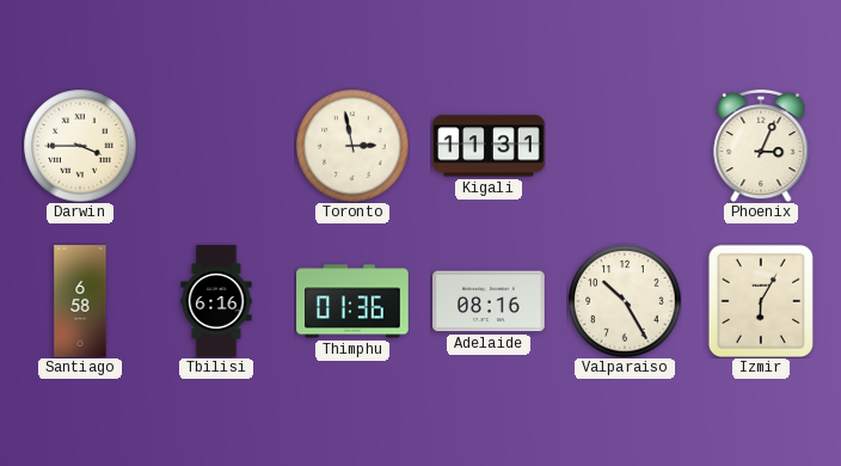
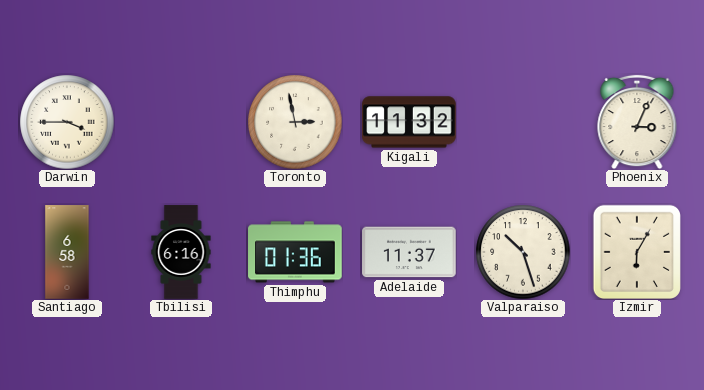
Kigali: 11:31 -> 11:32 (409, 122)
Adelaide: 08:16 -> 11:37 (409, 252)
Valparaiso: 10:25 -> 10:27 (523, 252)
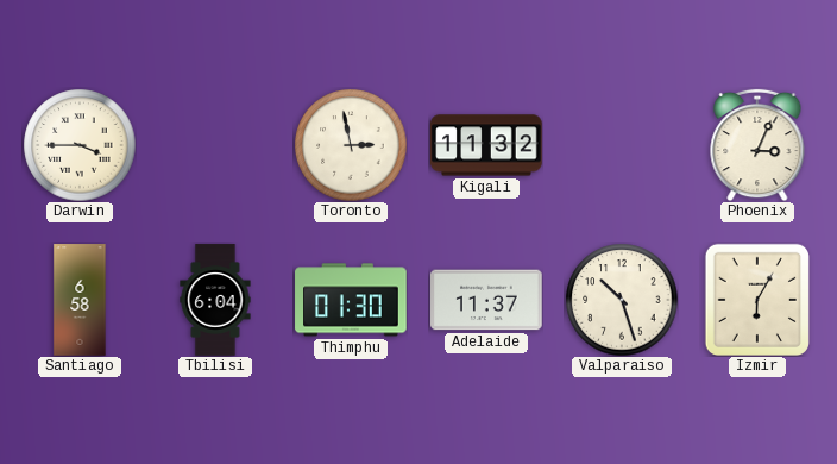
Tbilisi: 6:16 -> 6:04 (215, 300)
Thimphu: 01:36 -> 01:30 (351, 300)
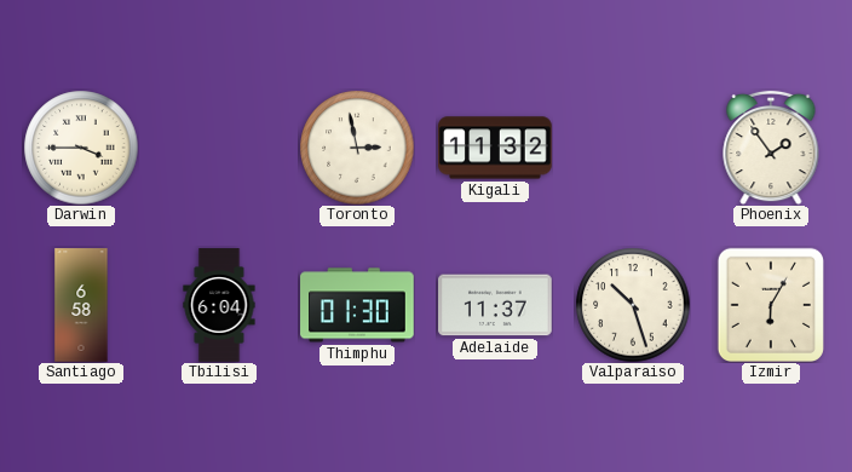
Phoenix: 3:04 -> 1:54 (771, 148)
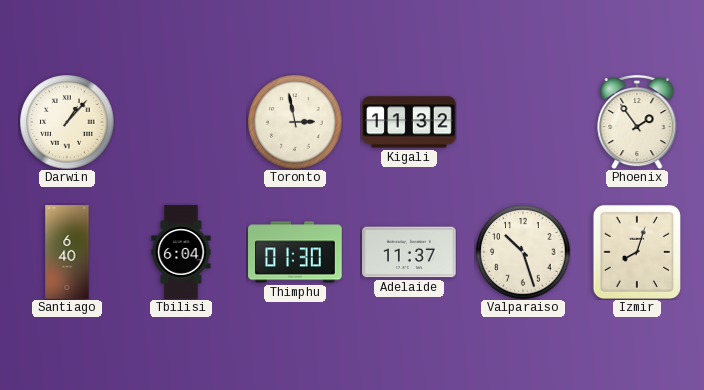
Darwin: 3:45 -> 1:07 (67, 122)
Santiago: 6:58 -> 6:40 (67, 252)
Izmir: 6:05 -> 8:03 (636, 251)
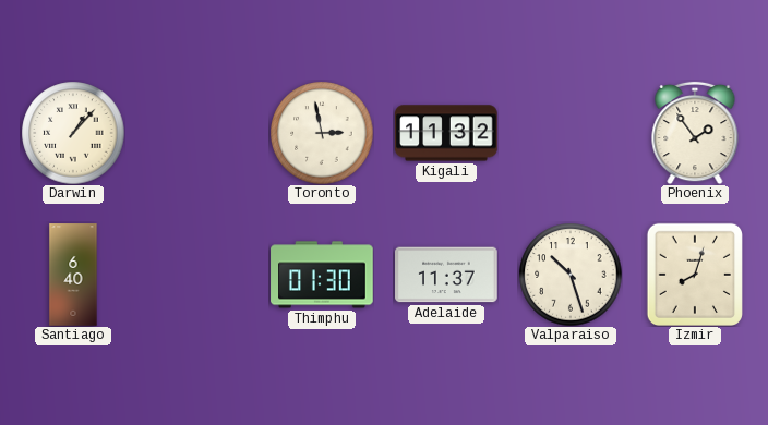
Tbilisi: 6:04 -> none (181, 252)
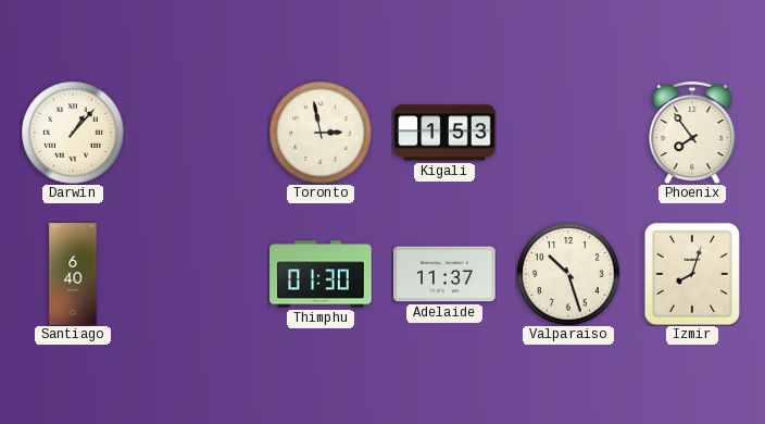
Kigali: 11:32 -> 1:53 (444, 133)
Phoenix: 1:54 -> 7:54 (692, 133)
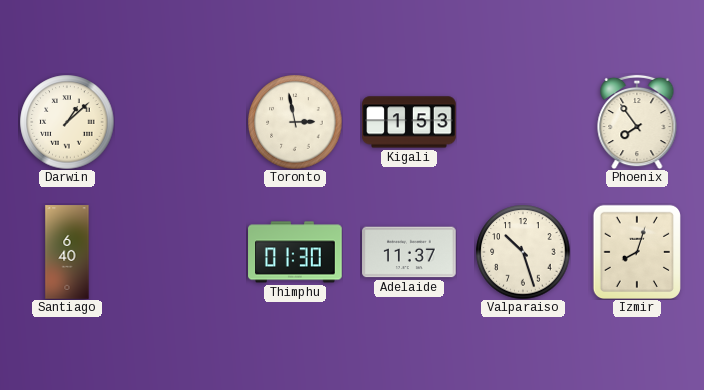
Darwin: 1:07 -> 1:08 (67, 122)
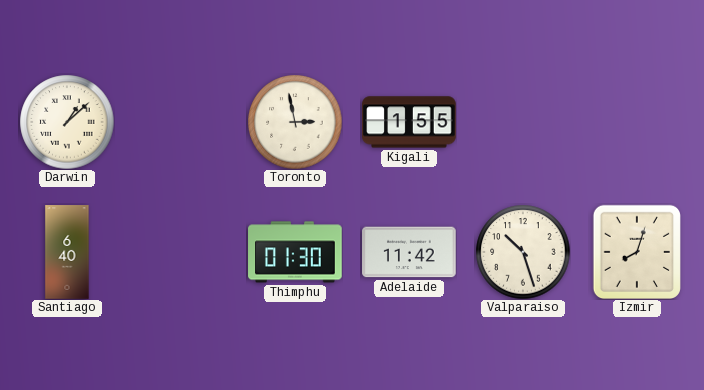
Kigali: 1:53 -> 1:55 (409, 122)
Phoenix: 7:54 -> none (637, 122)
Adelaide: 11:37 -> 11:42 (409, 252)
